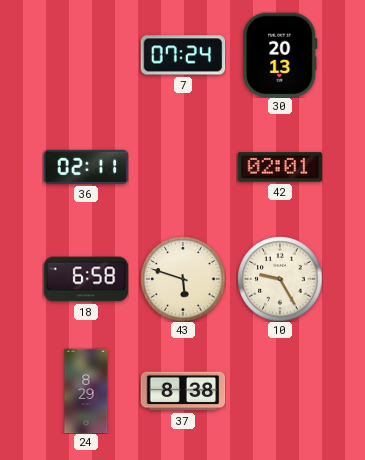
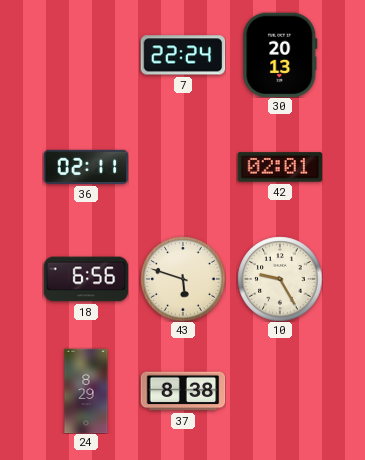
7: 07:24 -> 22:24 (183, 55)
18: 6:58 -> 6:56 (86, 279)
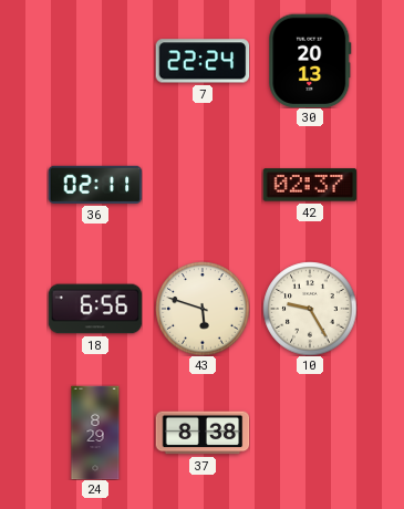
42: 02:01 -> 02:37 (310, 185)
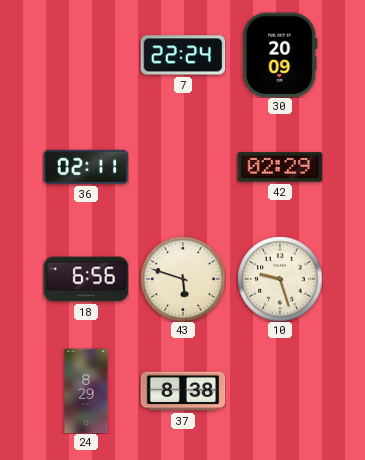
30: 20:13 -> 20:09 (280, 55)
42: 02:37 -> 02:29 (280, 167)
10: 9:25 -> 9:27 (280, 279)
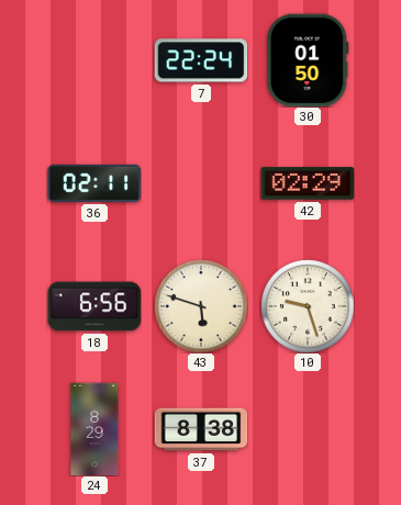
30: 20:09 -> 01:50 (308, 60)
